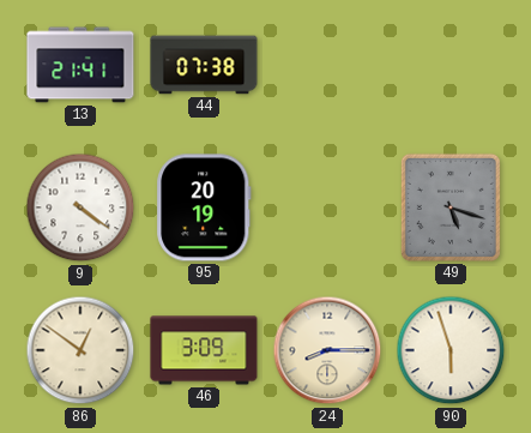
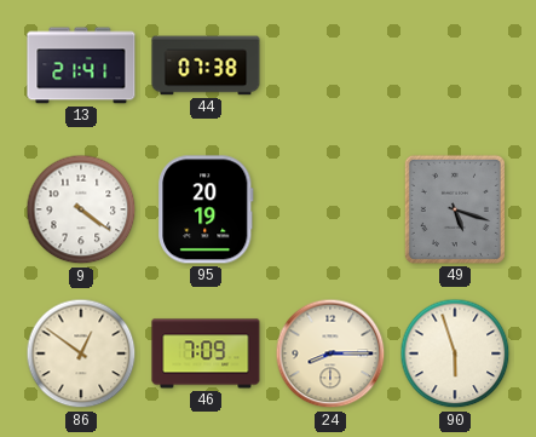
46: 3:09 -> 7:09 (206, 353)
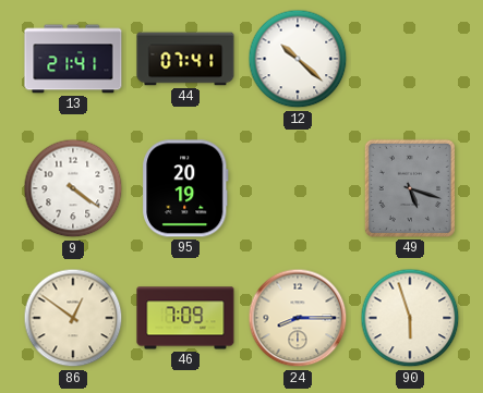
44: 07:38 -> 07:41 (185, 59)
12: none -> 10:22 (298, 59)
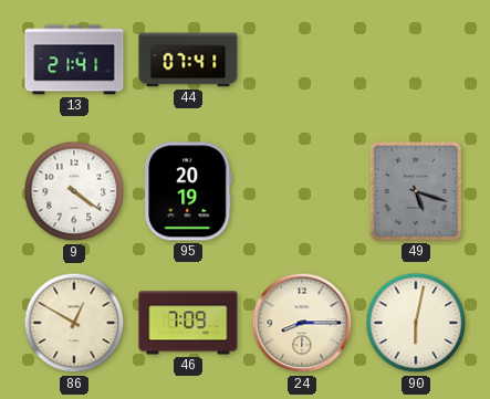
12: 10:22 -> none (298, 59)
86: 12:51 -> 12:50 (74, 323)
90: 5:57 -> 6:02 (416, 323)
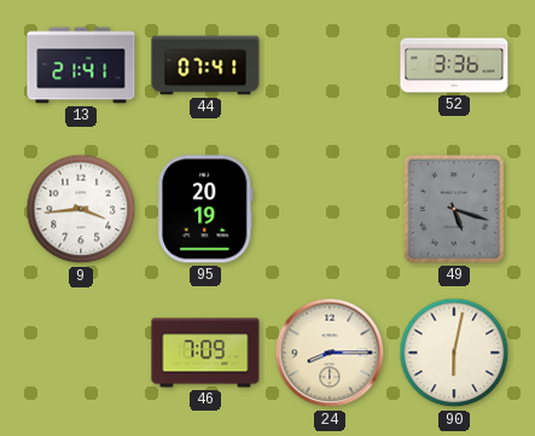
52: none -> 3:36 (454, 65)
9: 4:21 -> 3:44 (81, 209)
86: 12:50 -> none (74, 323)
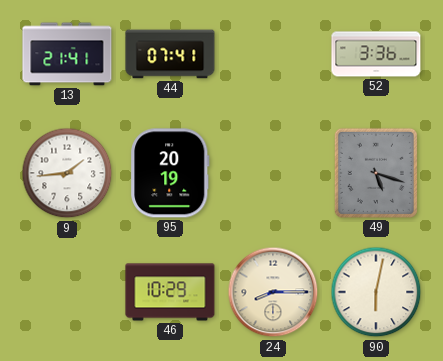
9: 3:44 -> 1:44 (67, 173)
46: 7:09 -> 10:29 (170, 292)
